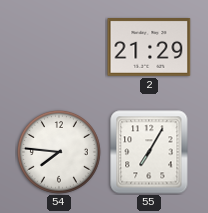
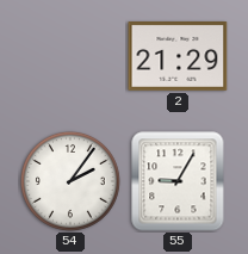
54: 7:46 -> 2:06 (70, 181)
55: 7:05 -> 9:05 (178, 181)
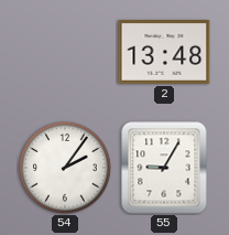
2: 21:29 -> 13:48 (164, 53)
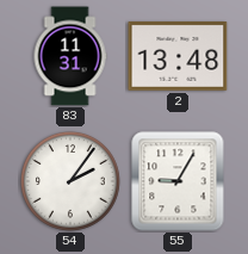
83: none -> 11:31 (70, 56)
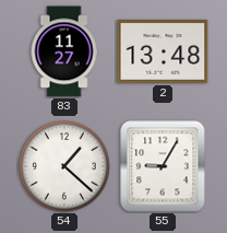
83: 11:31 -> 11:27 (64, 51)
54: 2:06 -> 1:22 (64, 166)
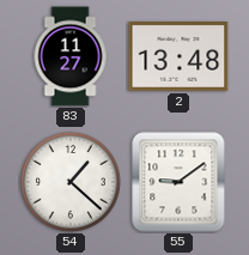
55: 9:05 -> 9:09 (178, 182)
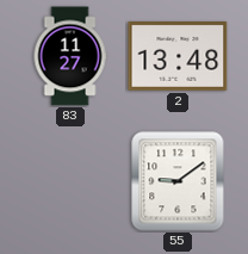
54: 1:22 -> none (71, 182)
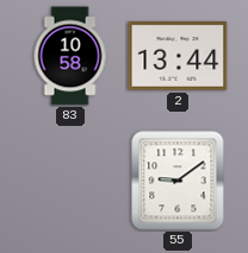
83: 11:27 -> 10:58 (70, 56)
2: 13:48 -> 13:44 (178, 57)
